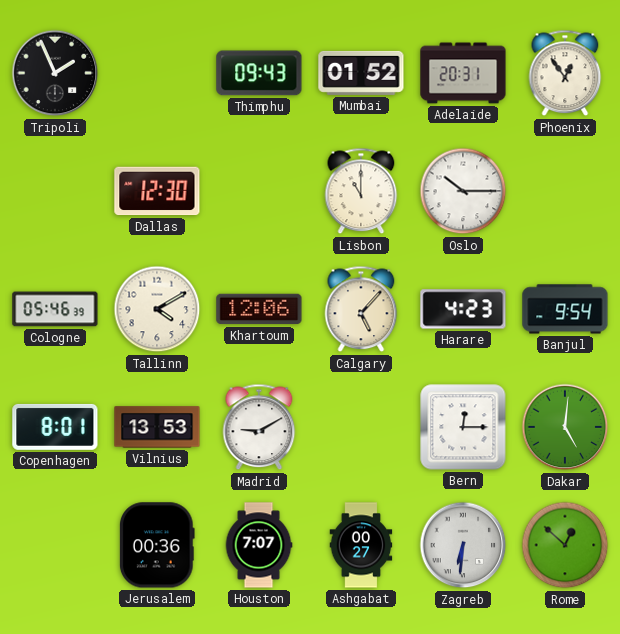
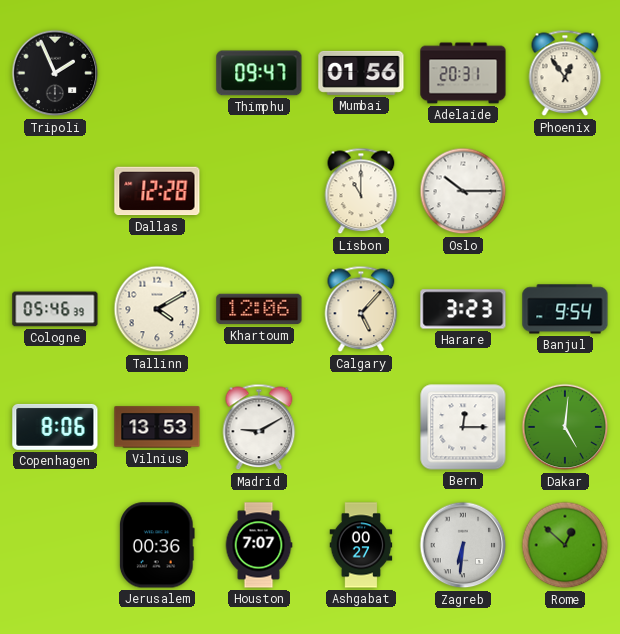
Thimphu: 09:43 -> 09:47 (259, 73)
Mumbai: 01:52 -> 01:56 (361, 73)
Dallas: 12:30 -> 12:28 (157, 191)
Harare: 4:23 -> 3:23 (463, 309)
Copenhagen: 8:01 -> 8:06 (55, 427)
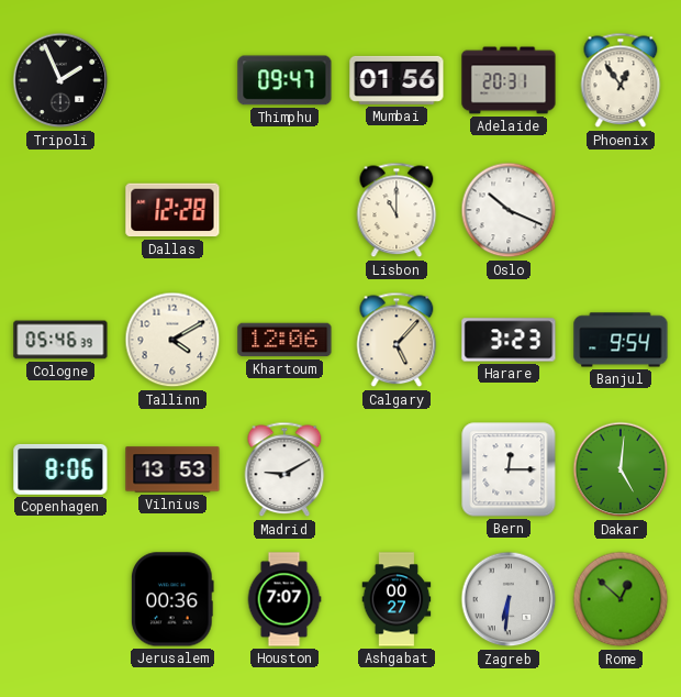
Oslo: 10:15 -> 10:19 (509, 210)
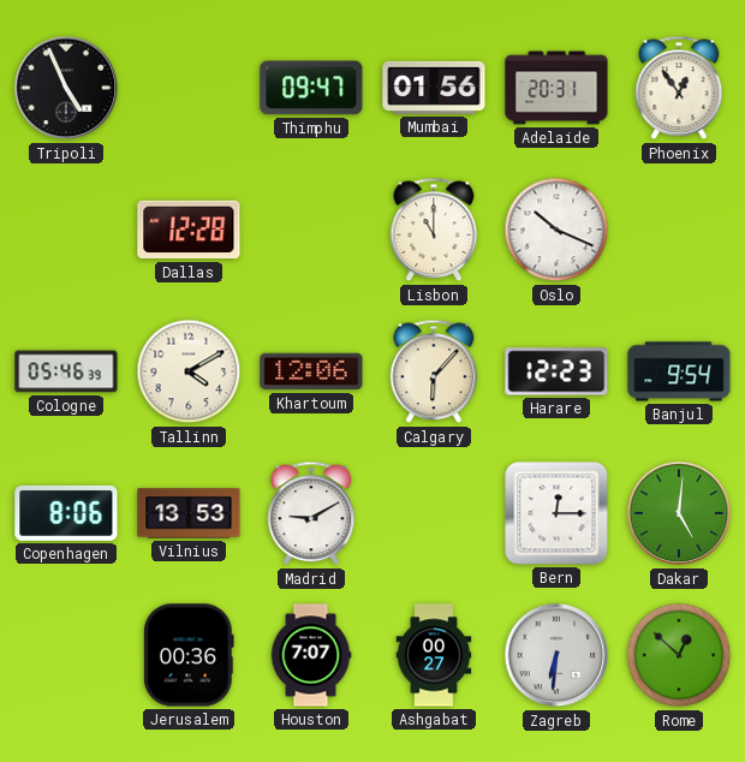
Tripoli: 1:56 -> 4:56 (66, 88)
Calgary: 5:07 -> 6:07 (434, 371)
Harare: 3:23 -> 12:23 (556, 371)
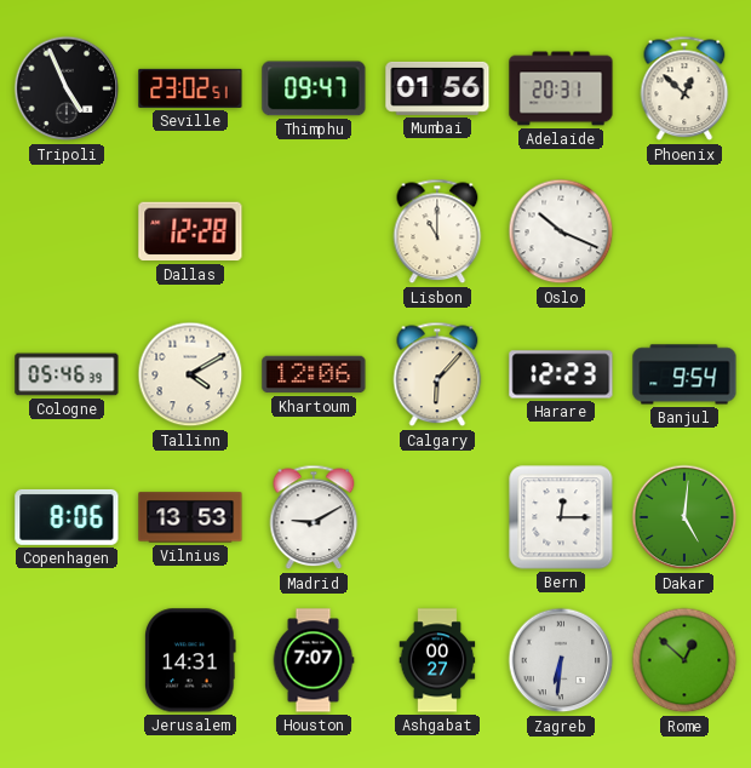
Seville: none -> 23:02 (190, 88)
Phoenix: 12:54 -> 12:52 (684, 88)
Jerusalem: 00:36 -> 14:31 (190, 660)
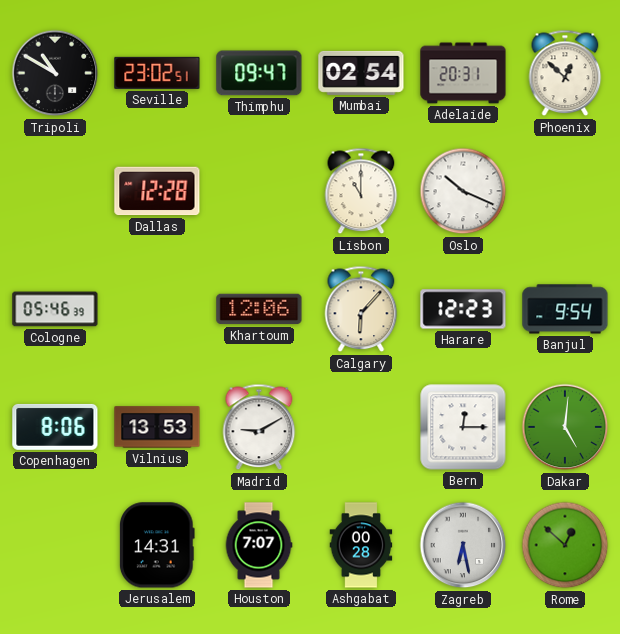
Tripoli: 4:56 -> 10:50 (55, 73)
Mumbai: 01:56 -> 02:54 (361, 73)
Tallinn: 4:10 -> none (190, 374)
Ashgabat: 00:27 -> 00:28 (361, 545)
Zagreb: 6:31 -> 6:28 (463, 545)
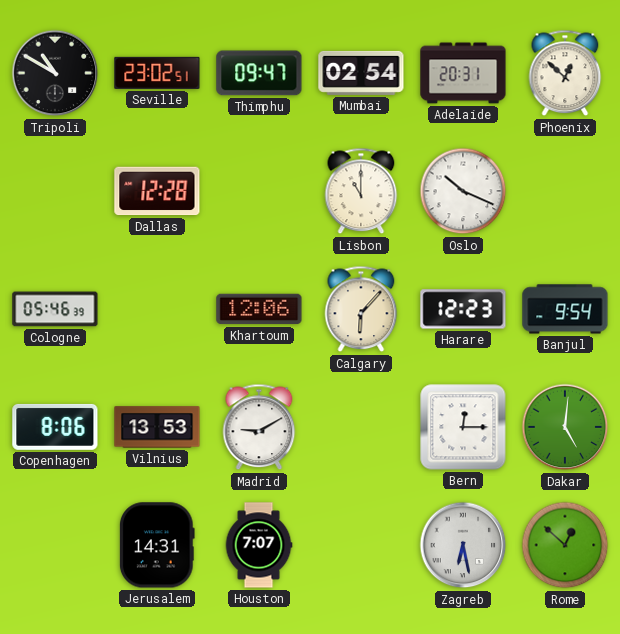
Ashgabat: 00:28 -> none (361, 545)
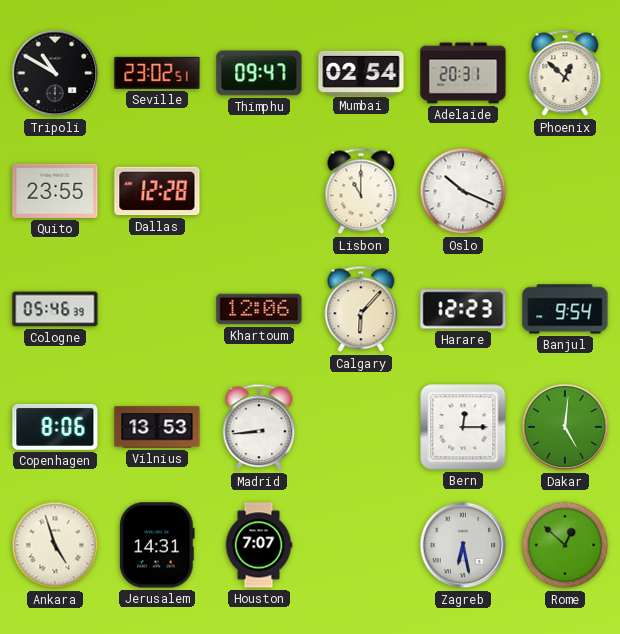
Quito: none -> 23:55 (55, 191)
Madrid: 9:10 -> 8:44 (259, 427)
Ankara: none -> 4:57 (55, 545)
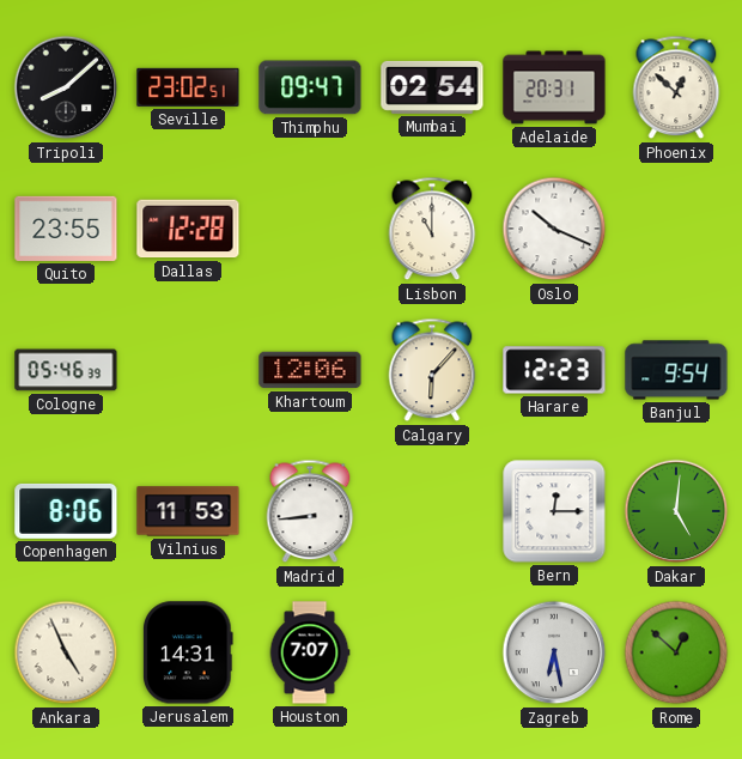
Tripoli: 10:50 -> 8:08 (66, 87)
Vilnius: 13:53 -> 11:53 (188, 511)
Ankara: 4:57 -> 4:56 (66, 652)
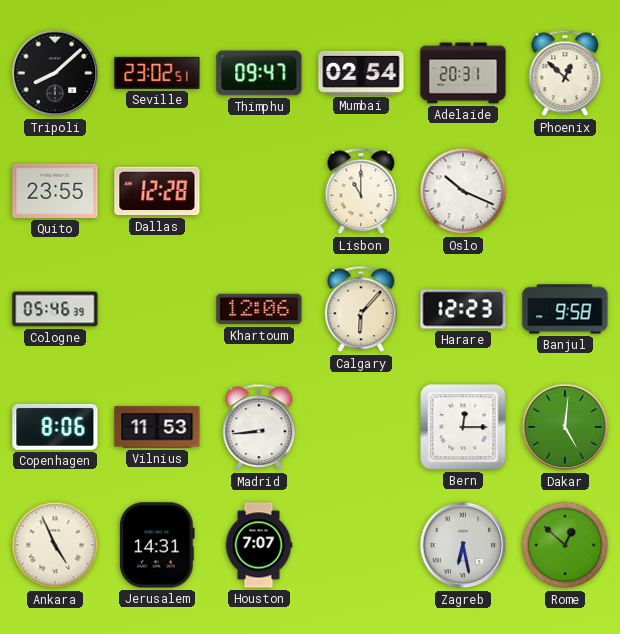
Banjul: 9:54 -> 9:58 (565, 309)
